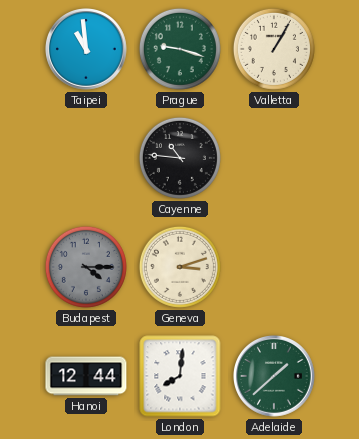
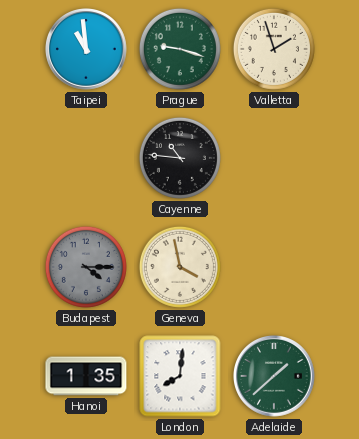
Valletta: 1:05 -> 1:57 (274, 49)
Geneva: 3:12 -> 3:58 (180, 267)
Hanoi: 12:44 -> 1:35 (86, 376)
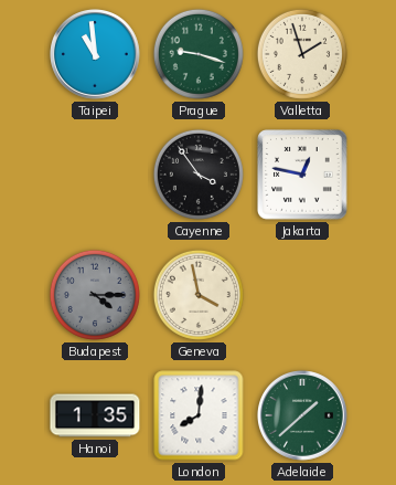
Cayenne: 10:46 -> 3:54 (199, 175)
Jakarta: none -> 12:47 (302, 175)
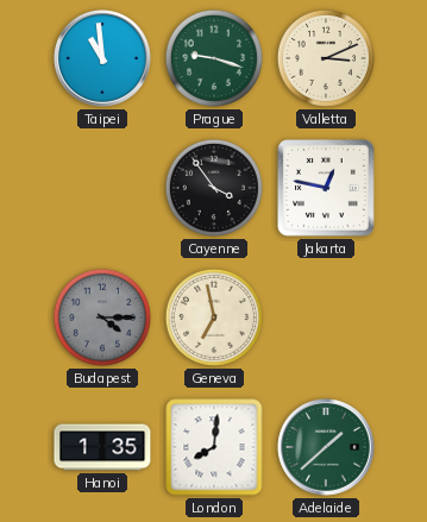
Valletta: 1:57 -> 3:11 (326, 58)
Geneva: 3:58 -> 6:58 (214, 317)
